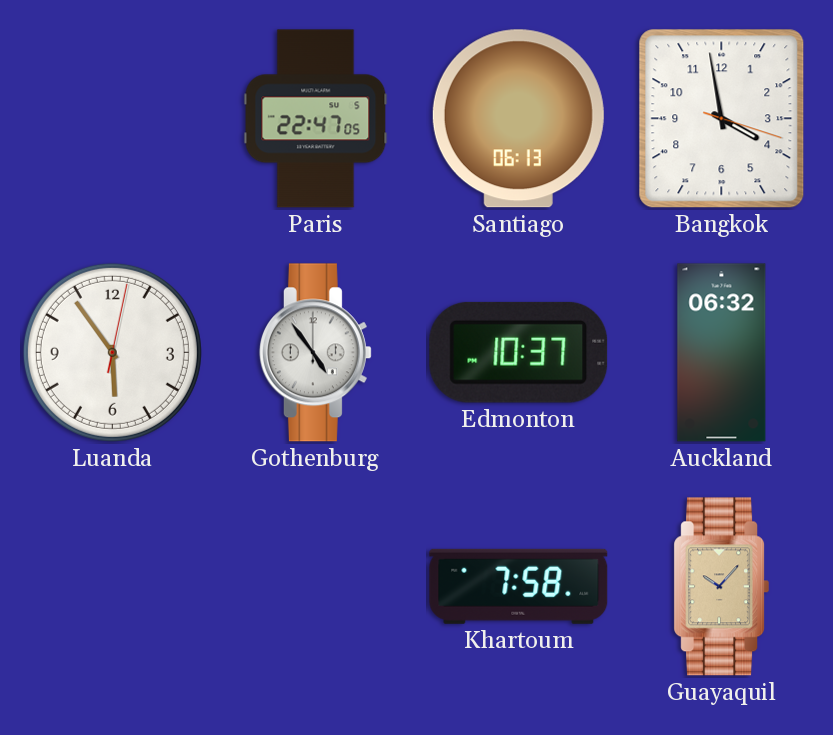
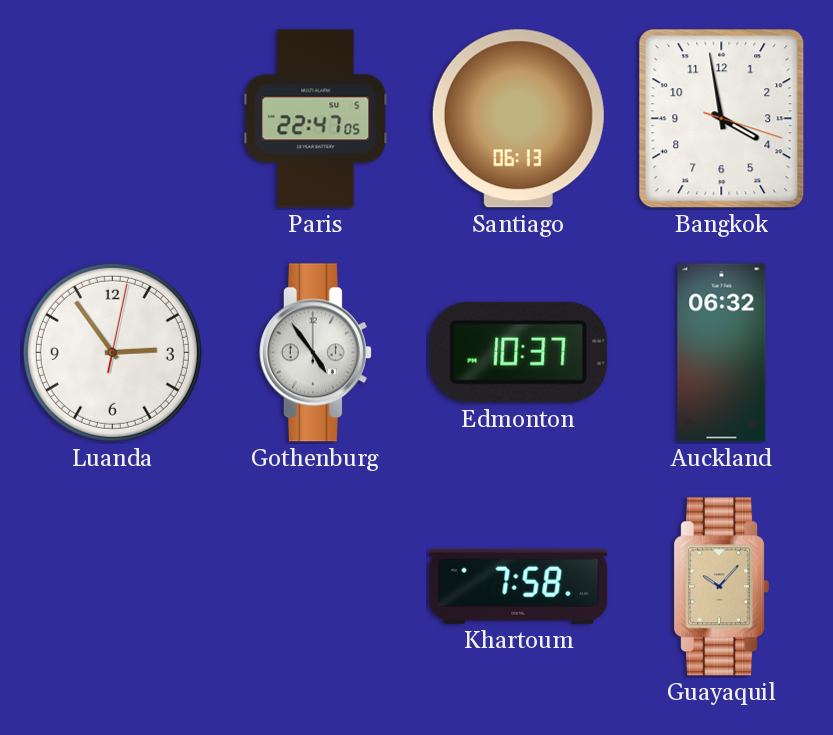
Luanda: 5:54 -> 2:54 (112, 352)
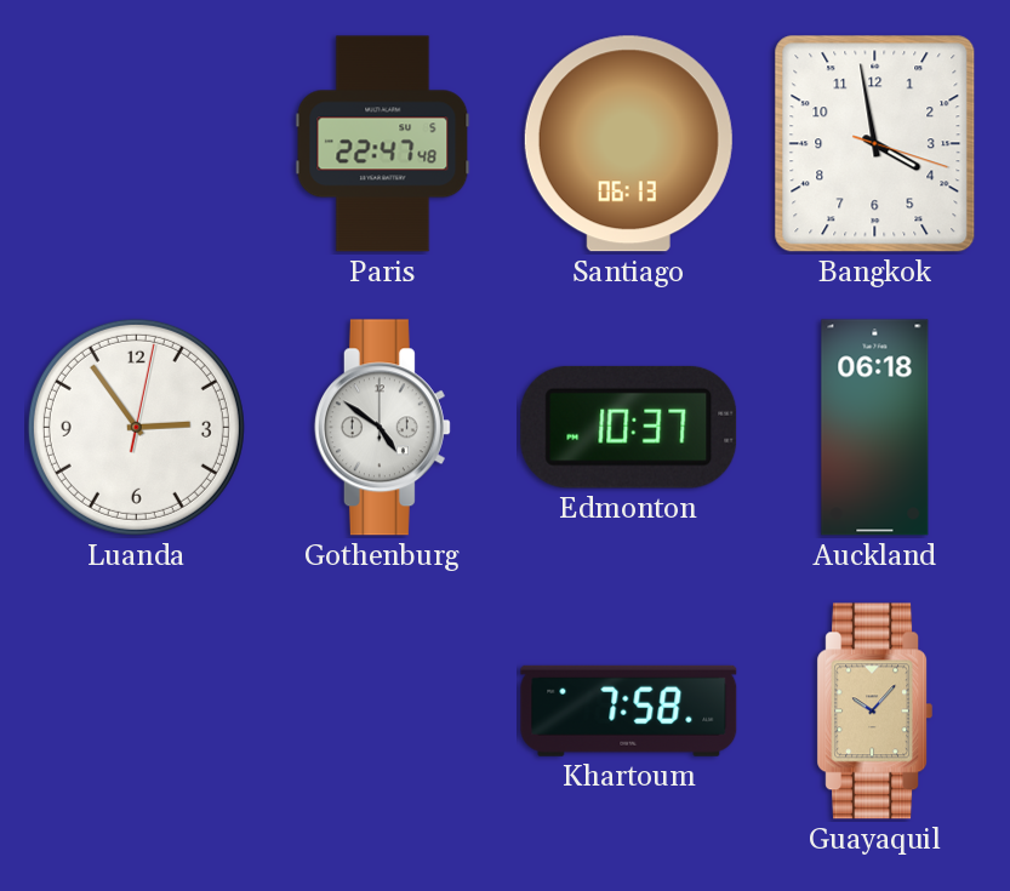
Paris: 22:47:05 -> 22:47:48 (383, 144)
Gothenburg: 4:54 -> 4:51 (382, 428)
Auckland: 06:32 -> 06:18 (875, 428)
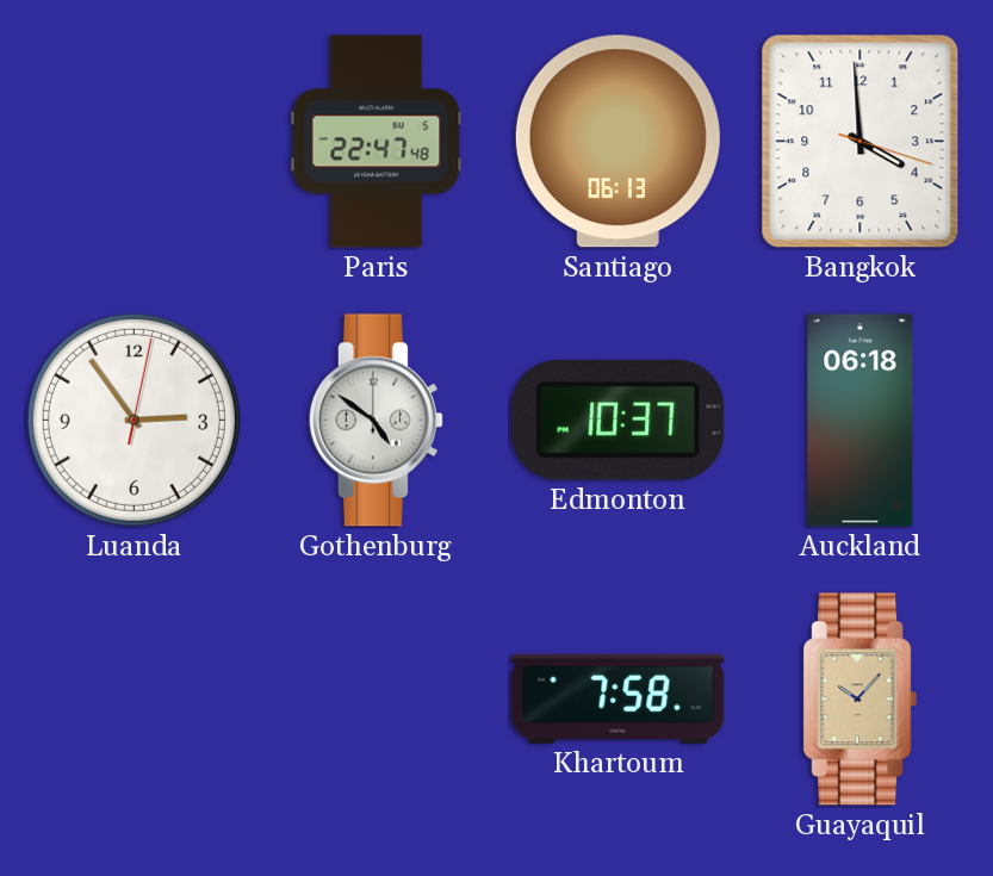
Bangkok: 3:58 -> 3:59 (861, 142)
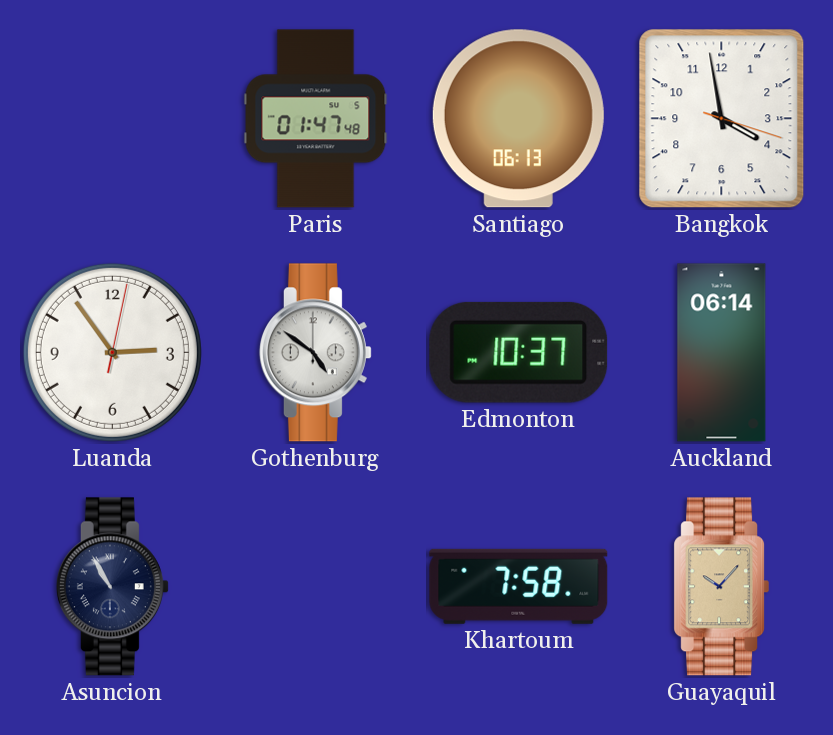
Paris: 22:47 -> 01:47 (316, 119)
Bangkok: 3:59 -> 3:58 (722, 119)
Auckland: 06:18 -> 06:14 (722, 353)
Asuncion: none -> 10:55 (112, 587)
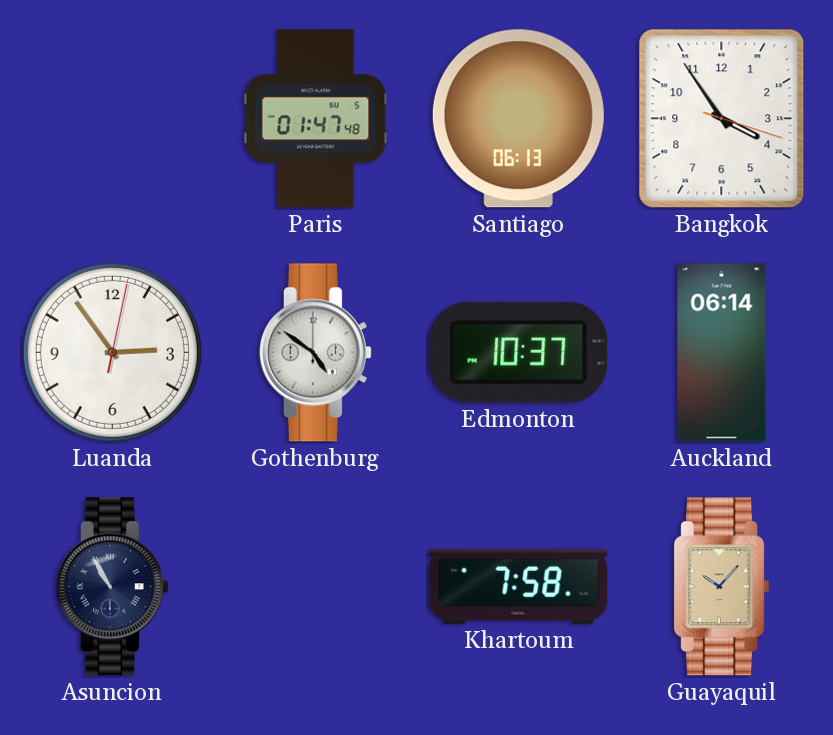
Bangkok: 3:58 -> 3:54 (722, 119)
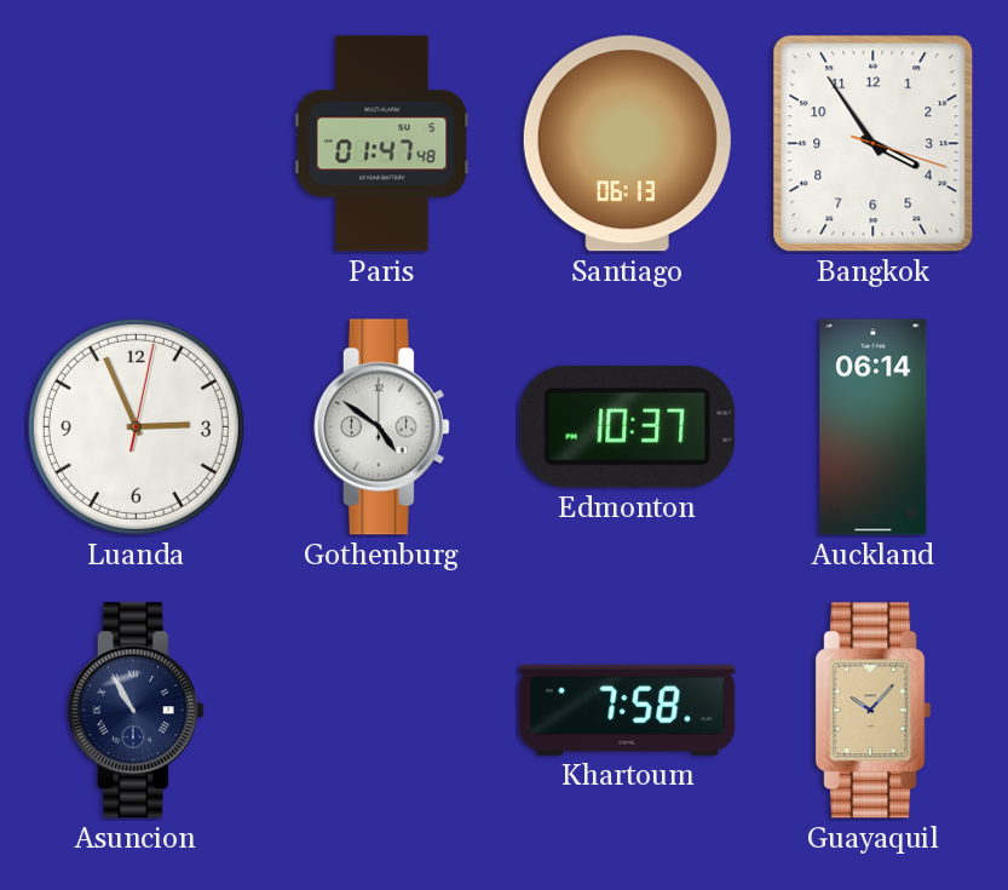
Luanda: 2:54 -> 2:56 (136, 426)
